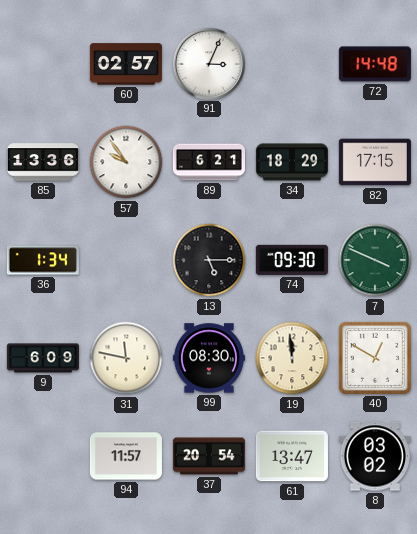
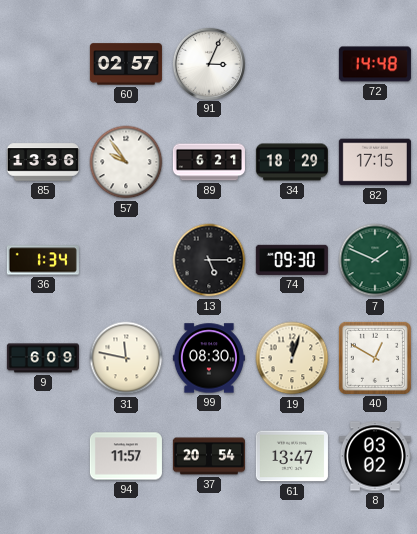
7: 3:49 -> 1:49 (375, 260)
19: 11:59 -> 12:03 (292, 358)
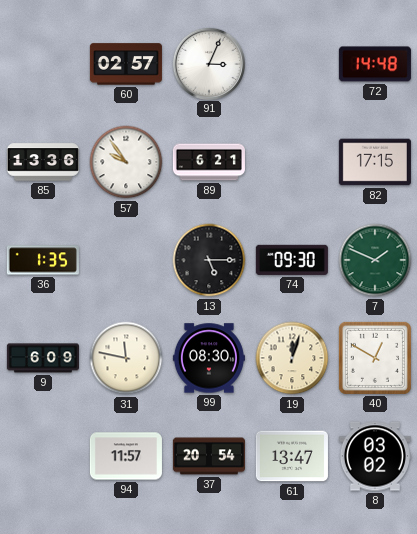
34: 18:29 -> none (292, 162)
36: 1:34 -> 1:35 (43, 260)
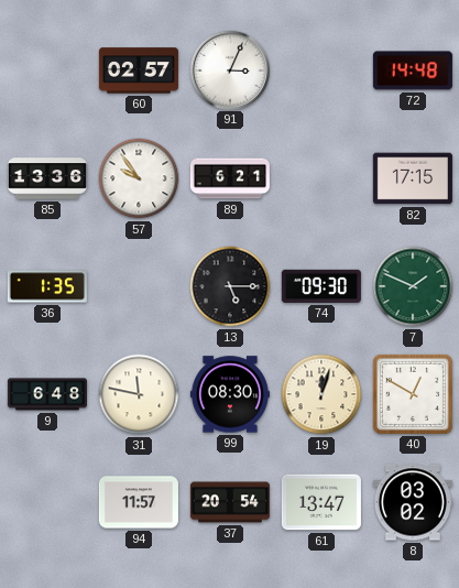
9: 6:09 -> 6:48 (47, 394)
